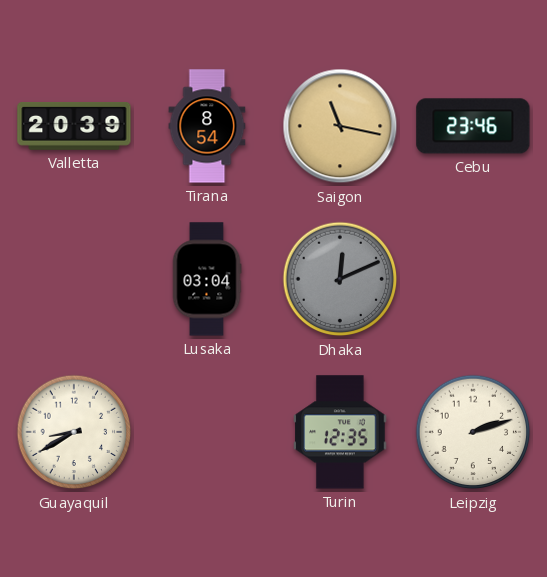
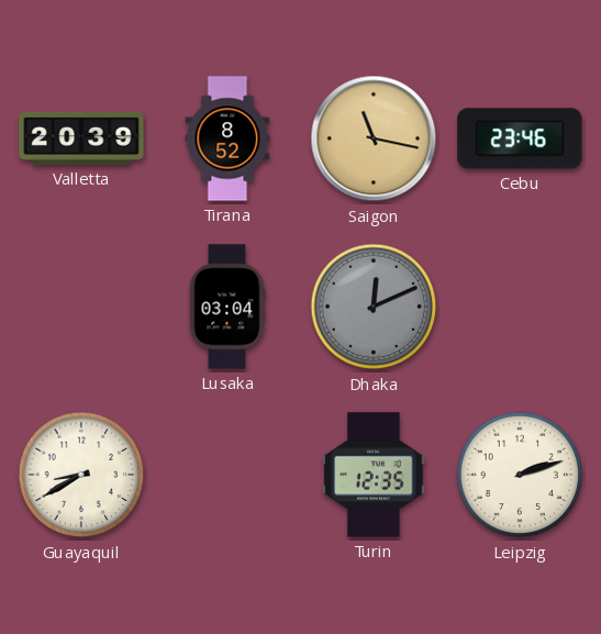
Tirana: 8:54 -> 8:52 (227, 138)
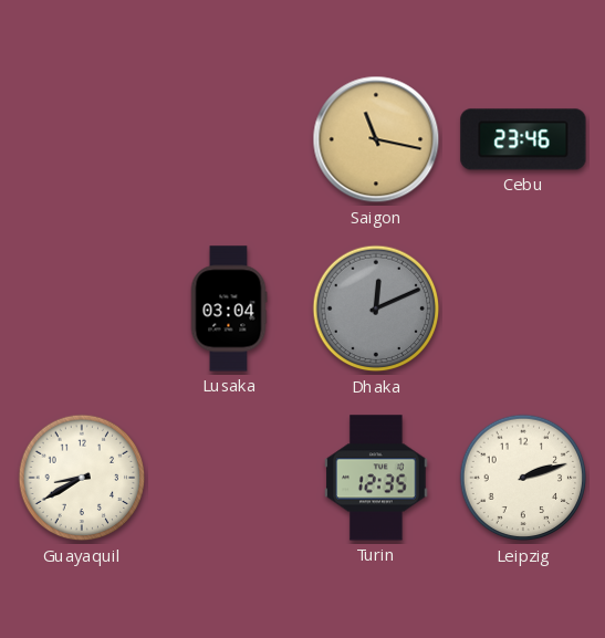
Valletta: 20:39 -> none (81, 140)
Tirana: 8:52 -> none (227, 138)
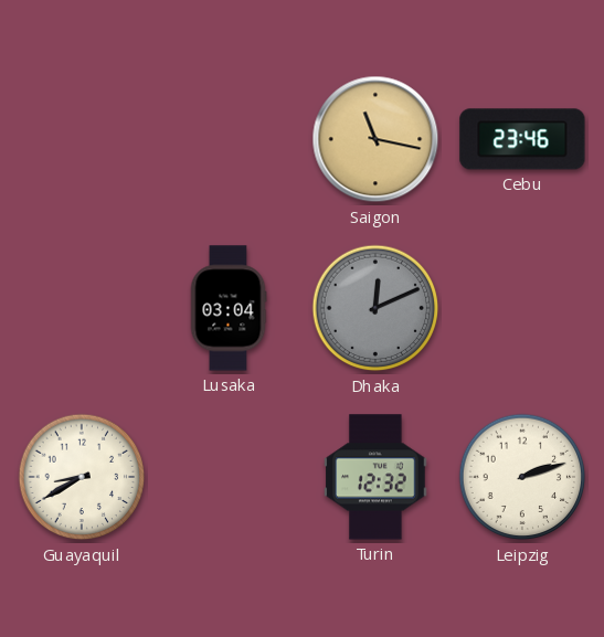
Turin: 12:35 -> 12:32 (375, 477)
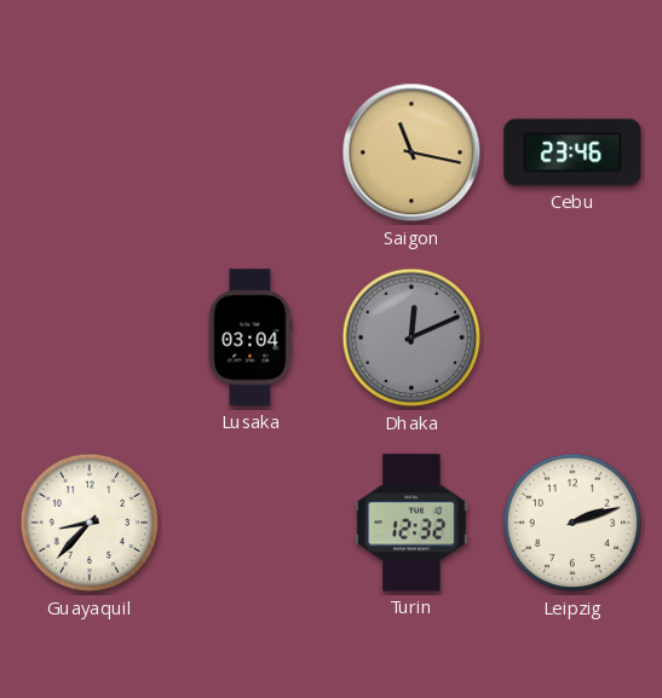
Guayaquil: 8:40 -> 8:37 (90, 523)
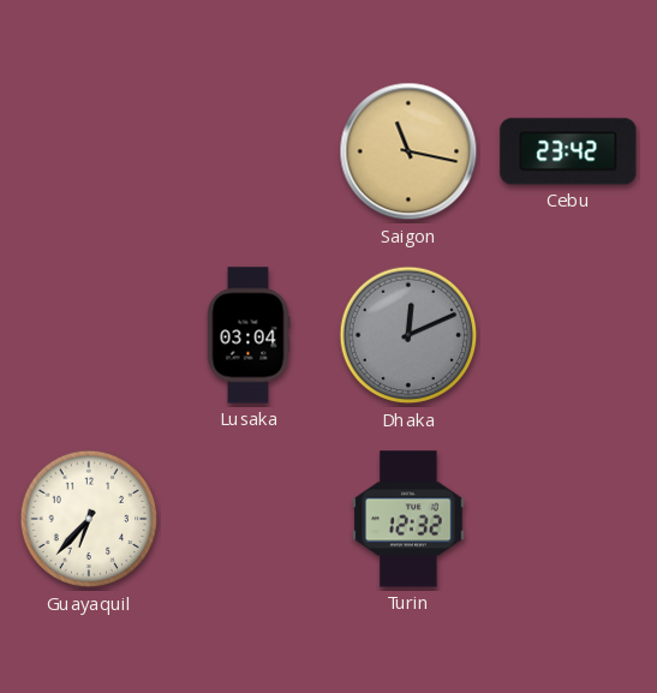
Cebu: 23:46 -> 23:42 (568, 151)
Guayaquil: 8:37 -> 6:37 (89, 519)
Leipzig: 2:12 -> none (572, 523)
